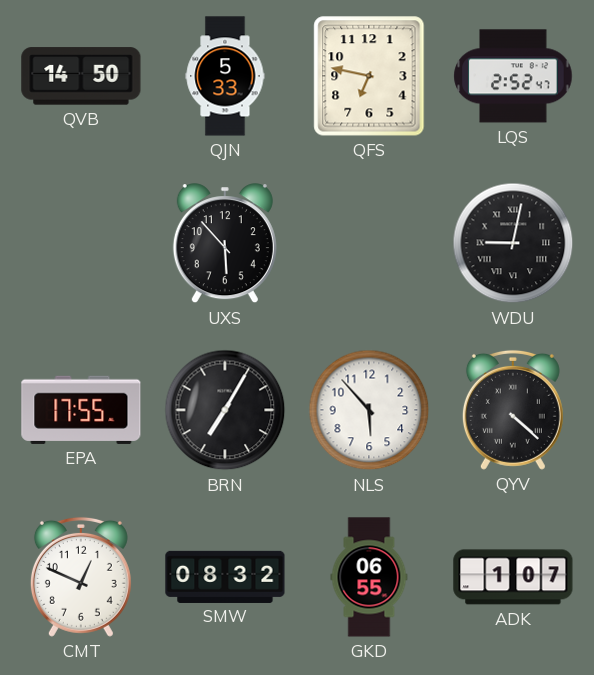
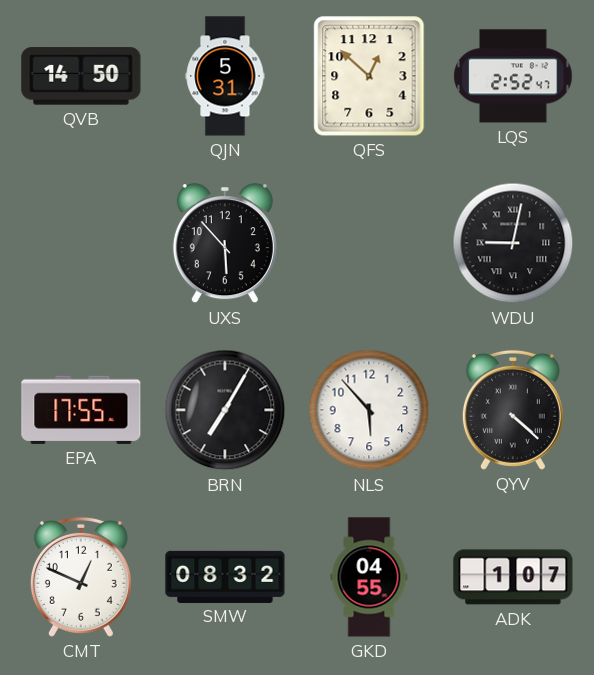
QJN: 5:33 -> 5:31 (225, 76)
QFS: 6:47 -> 12:52 (369, 76)
GKD: 06:55 -> 04:55 (369, 577)
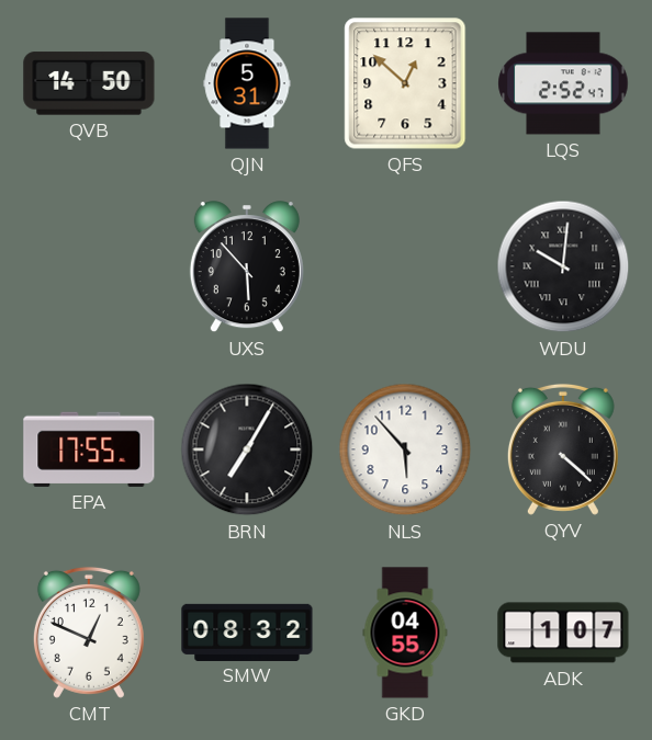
WDU: 9:02 -> 10:01 (563, 266)
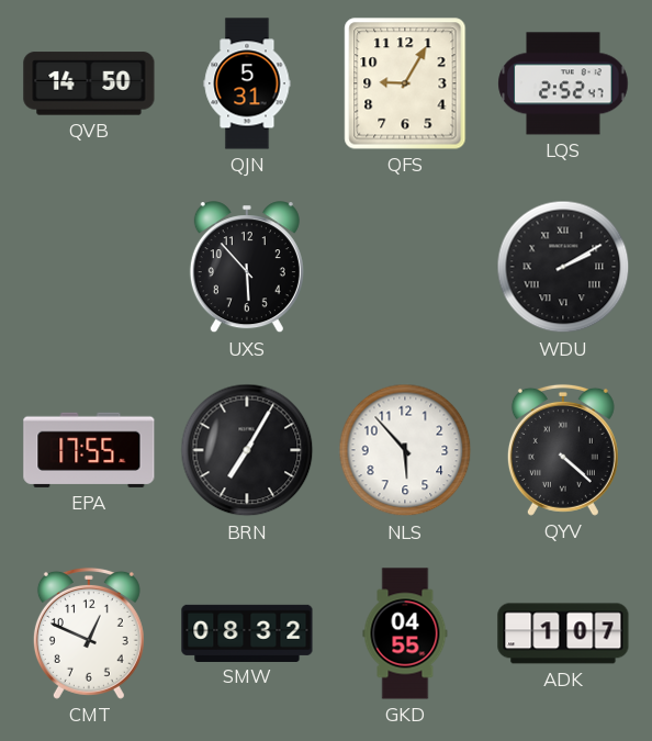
QFS: 12:52 -> 9:05 (405, 83)
WDU: 10:01 -> 2:10 (563, 267)
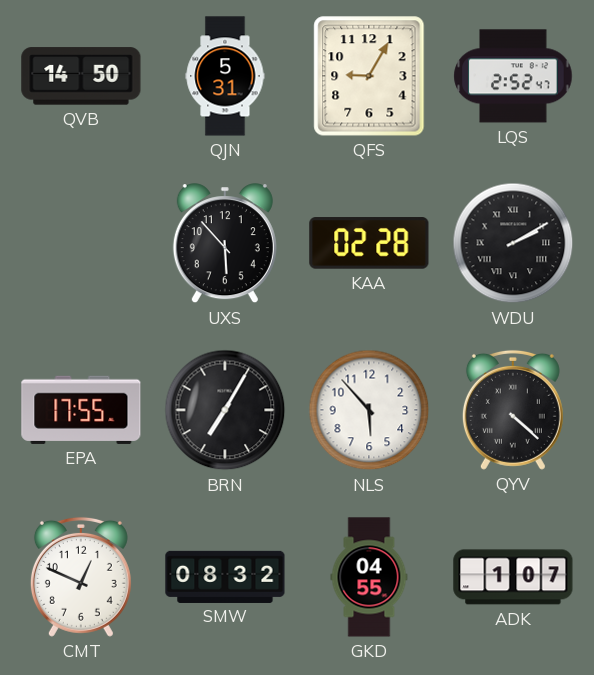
KAA: none -> 02:28 (369, 243)
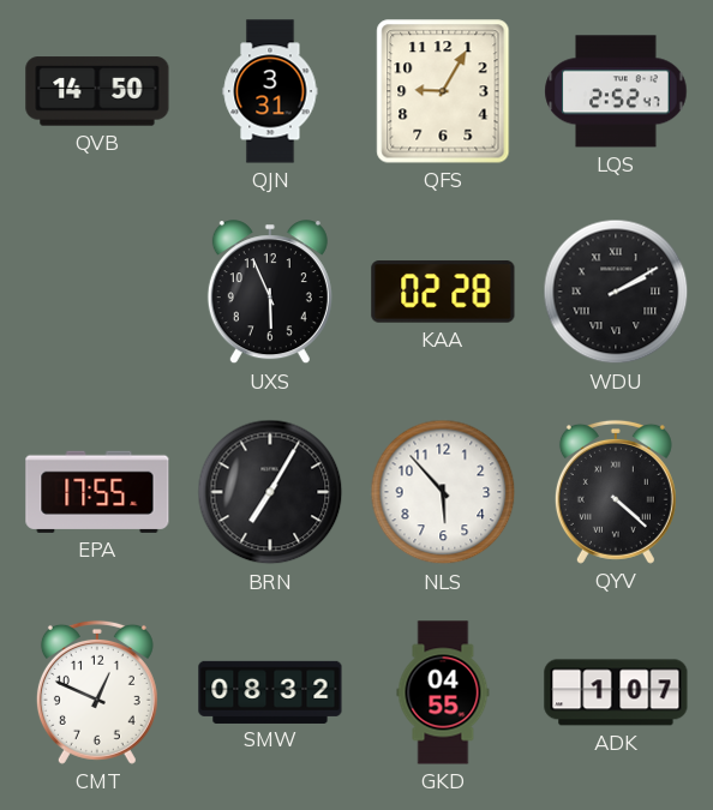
QJN: 5:31 -> 3:31 (270, 91)
UXS: 5:53 -> 5:56 (270, 293)
